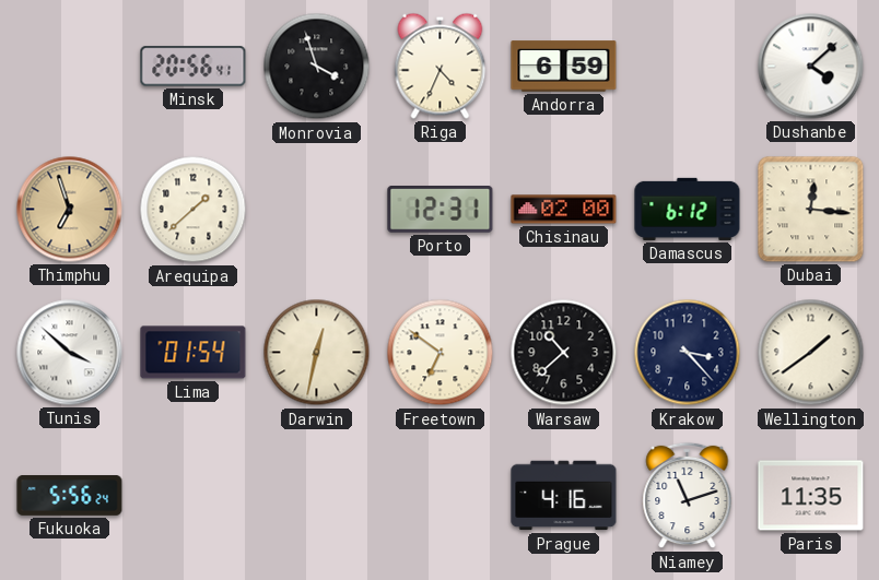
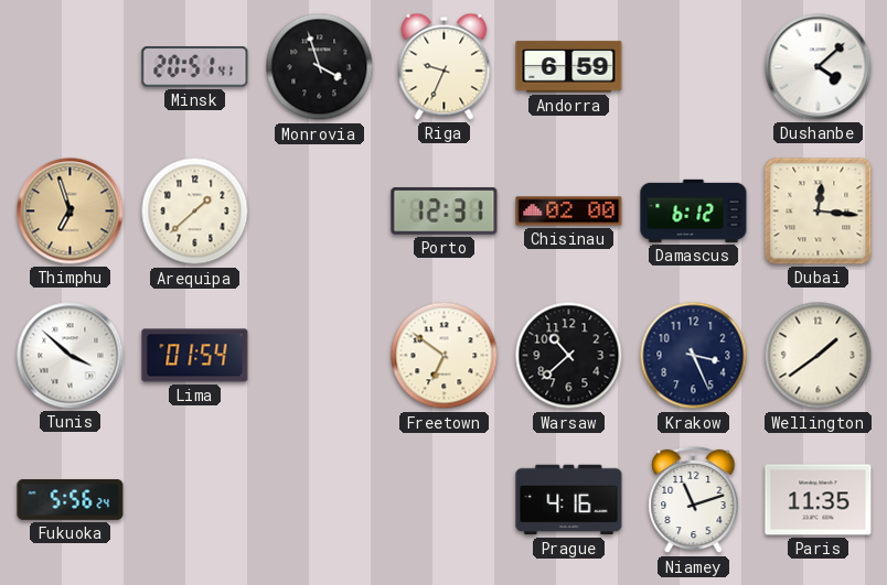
Minsk: 20:56 -> 20:51 (195, 67)
Riga: 4:34 -> 9:34 (445, 66)
Darwin: 12:32 -> none (317, 353)
Krakow: 3:23 -> 3:26 (694, 356)
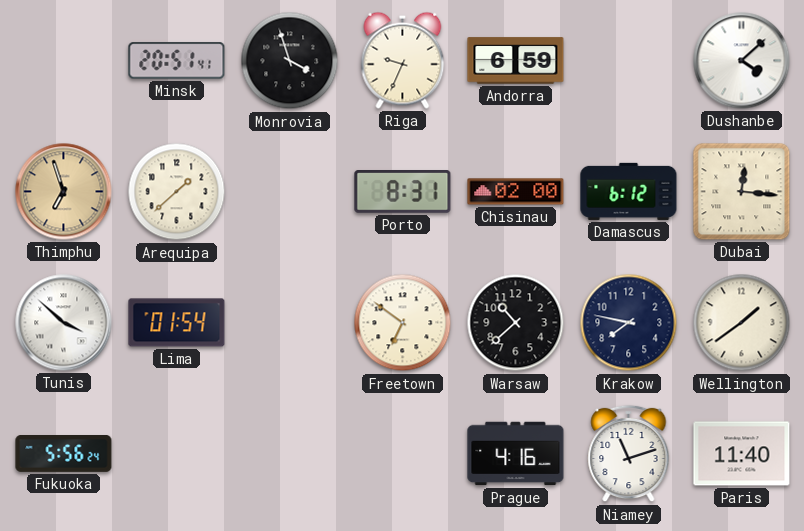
Porto: 12:31 -> 8:31 (403, 192)
Krakow: 3:26 -> 7:47 (629, 323)
Paris: 11:35 -> 11:40 (742, 454)
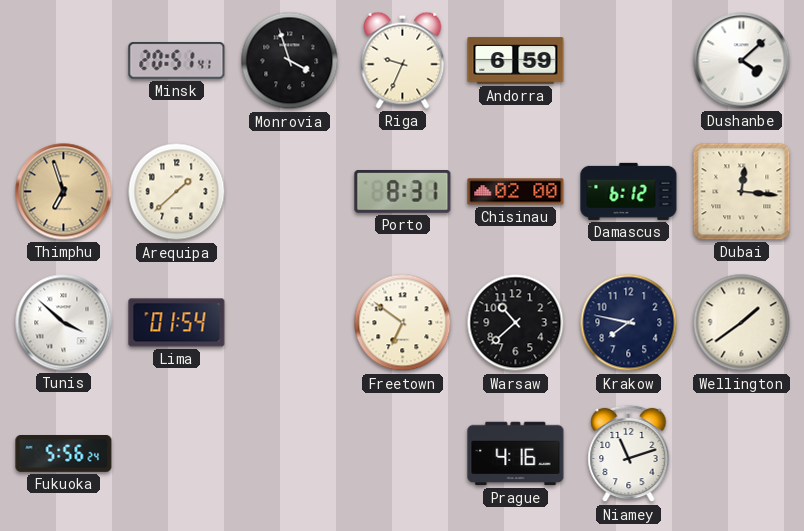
Paris: 11:40 -> none (742, 454)
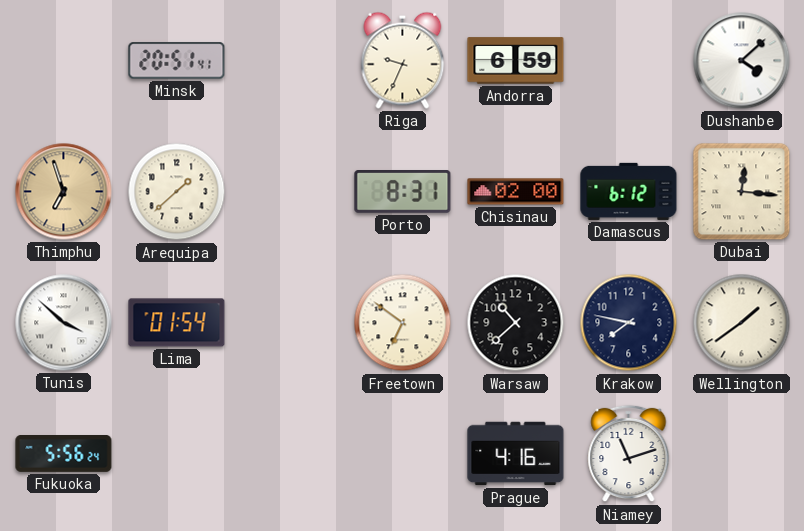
Monrovia: 3:57 -> none (290, 61)
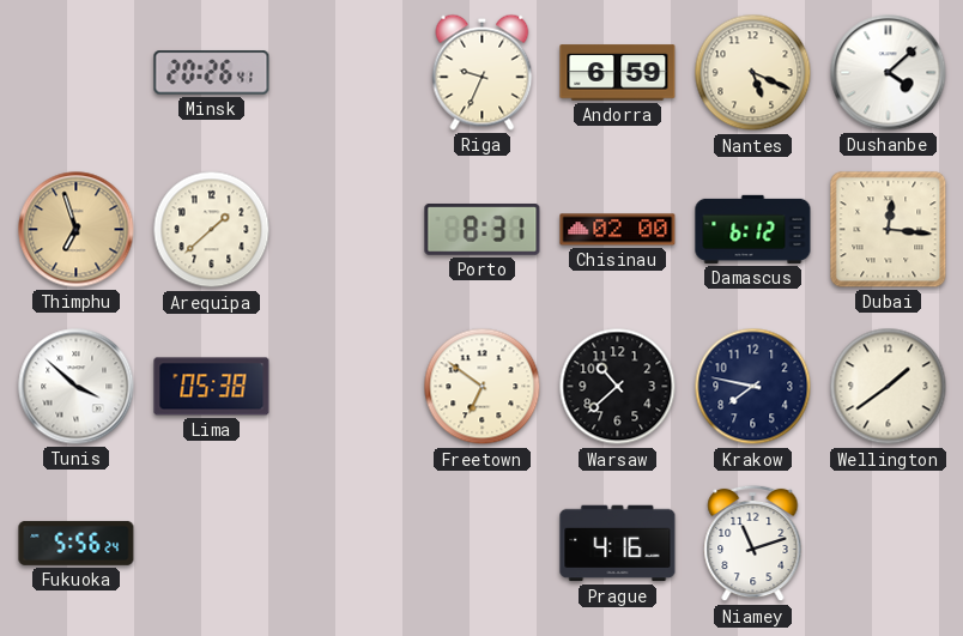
Minsk: 20:51 -> 20:26 (212, 73)
Nantes: none -> 5:19 (753, 73)
Lima: 01:54 -> 05:38 (212, 387)
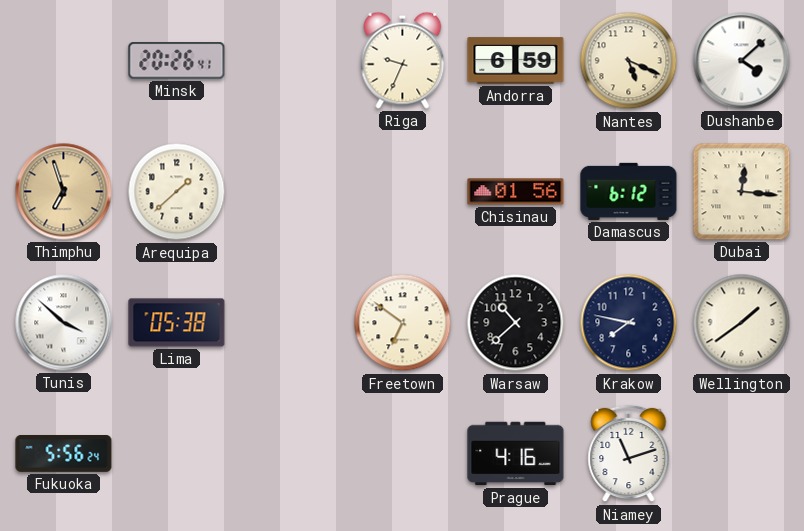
Porto: 8:31 -> none (483, 230)
Chisinau: 02:00 -> 01:56 (516, 192)
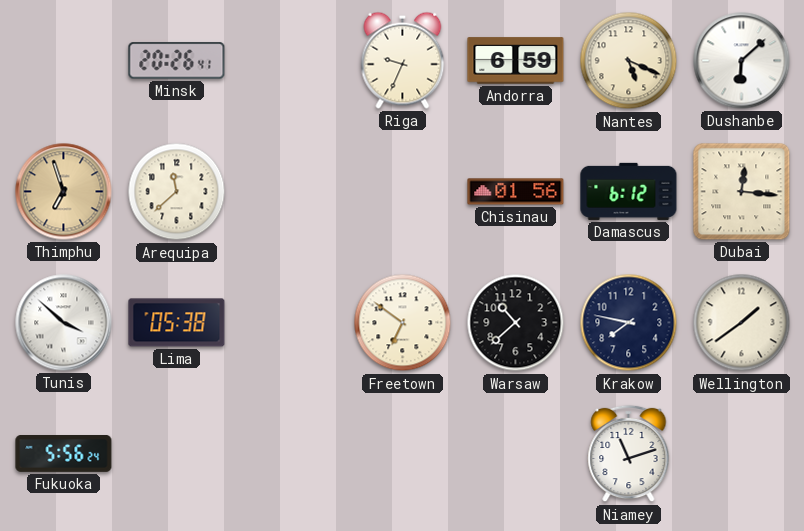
Dushanbe: 4:08 -> 6:08 (742, 61)
Arequipa: 1:38 -> 11:38 (177, 192)
Prague: 4:16 -> none (516, 454)
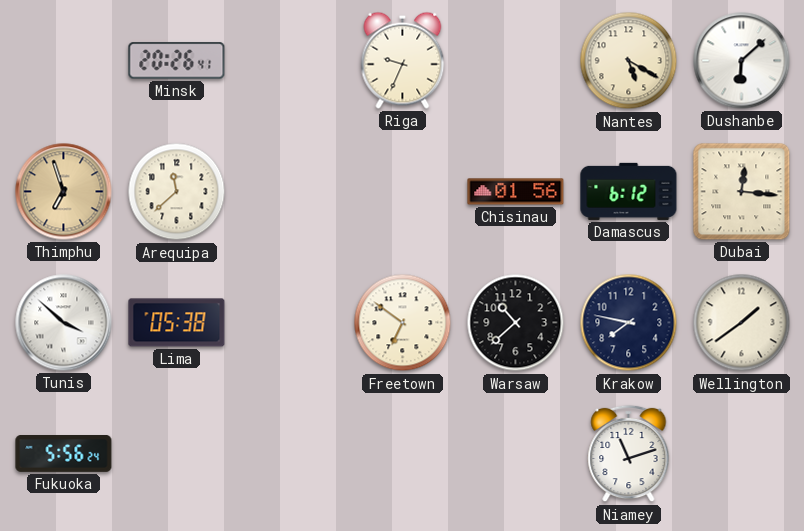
Andorra: 6:59 -> none (516, 61)
Nantes: 5:19 -> 5:20 (629, 61)
